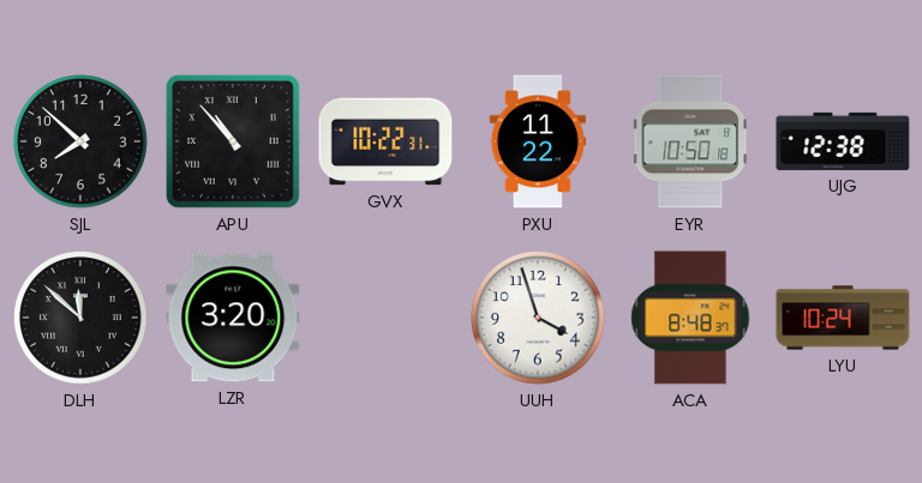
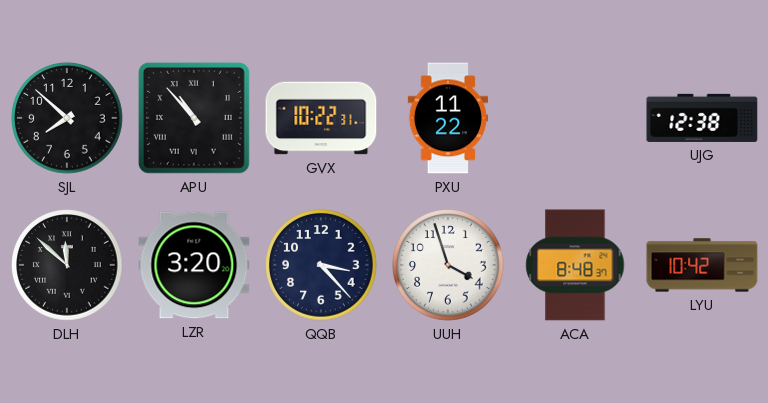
EYR: 10:50 -> none (691, 141)
QQB: none -> 3:23 (321, 265)
LYU: 10:24 -> 10:42 (702, 265)
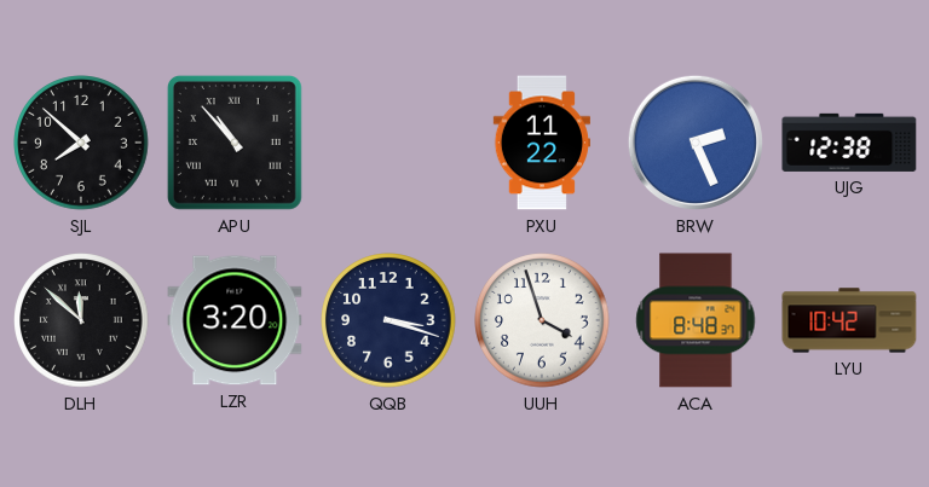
GVX: 10:22 -> none (321, 118)
BRW: none -> 2:26 (696, 143)
QQB: 3:23 -> 3:18 (388, 320)
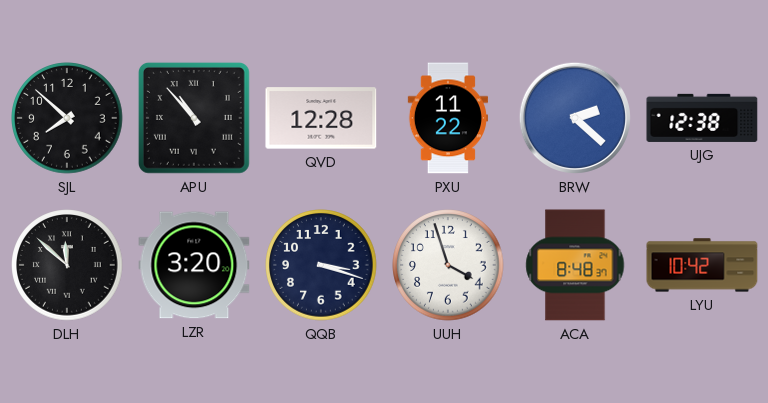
QVD: none -> 12:28 (321, 118)
BRW: 2:26 -> 2:22 (575, 118)
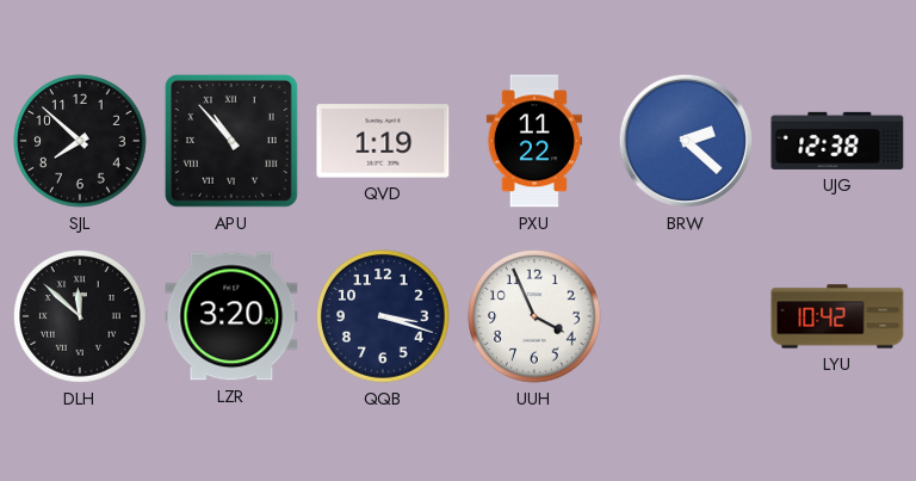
QVD: 12:28 -> 1:19 (383, 141)
UUH: 3:57 -> 3:56 (534, 316)
ACA: 8:48 -> none (575, 265)
